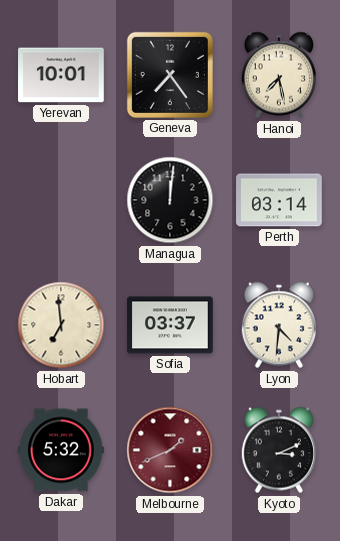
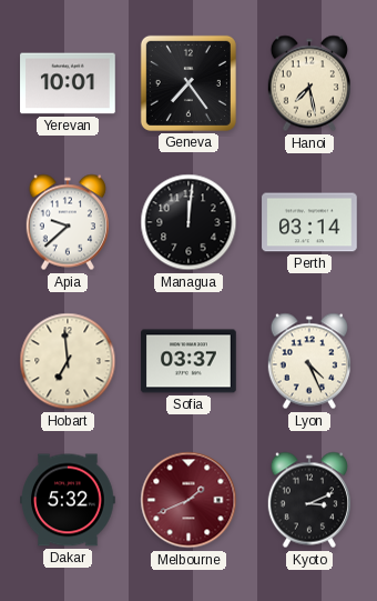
Apia: none -> 9:38 (68, 222)
Lyon: 4:31 -> 4:26 (309, 361)
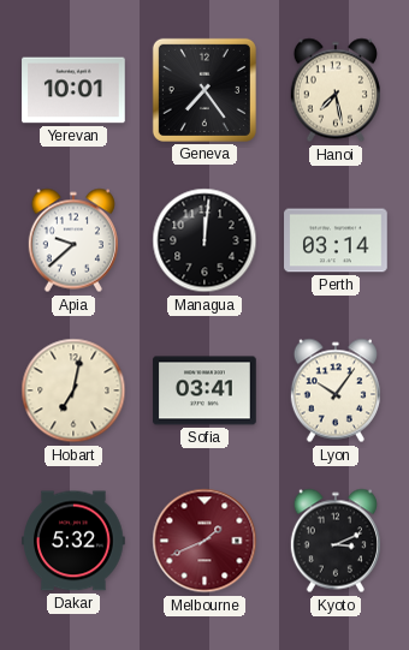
Hobart: 6:59 -> 7:02 (73, 390)
Sofia: 03:37 -> 03:41 (204, 390)
Lyon: 4:26 -> 10:06 (336, 390)
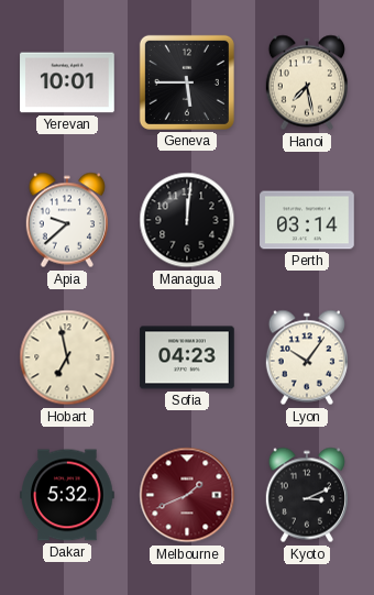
Geneva: 7:24 -> 5:45 (187, 82)
Hobart: 7:02 -> 6:58 (67, 357)
Sofia: 03:41 -> 04:23 (187, 357)
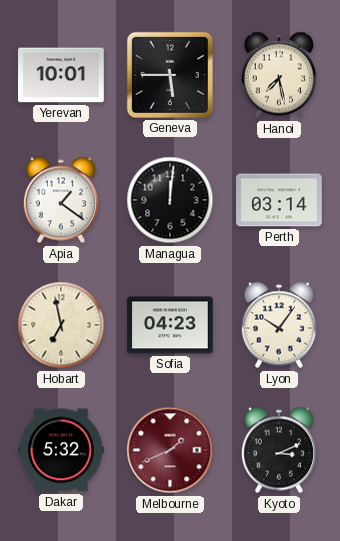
Apia: 9:38 -> 1:21 (61, 200)
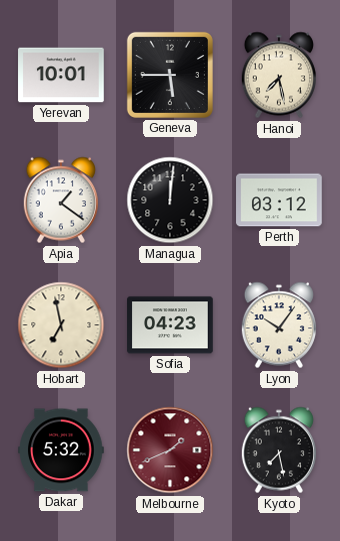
Perth: 03:14 -> 03:12 (279, 200)
Kyoto: 3:11 -> 7:28 (279, 450)
